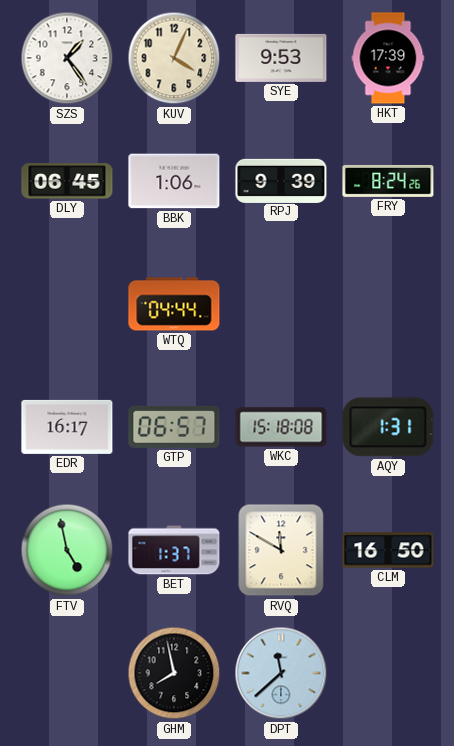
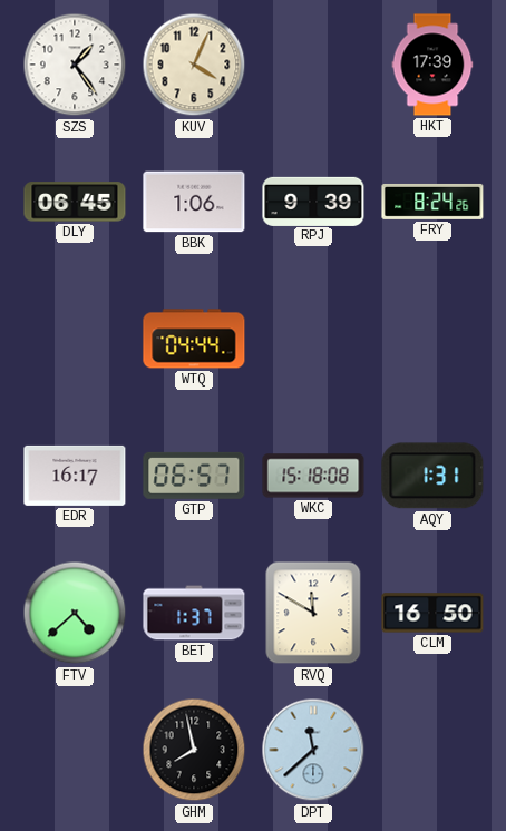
SYE: 9:53 -> none (281, 58)
FTV: 4:58 -> 4:38 (75, 613)
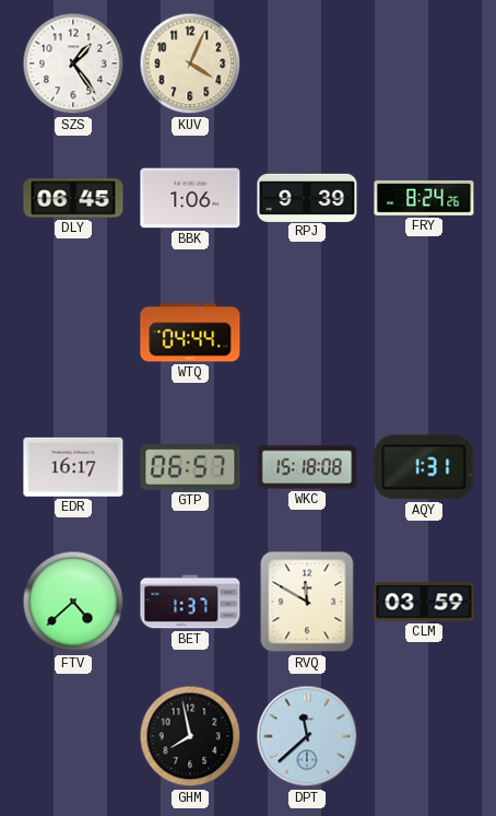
HKT: 17:39 -> none (432, 65)
CLM: 16:50 -> 03:59 (424, 602)
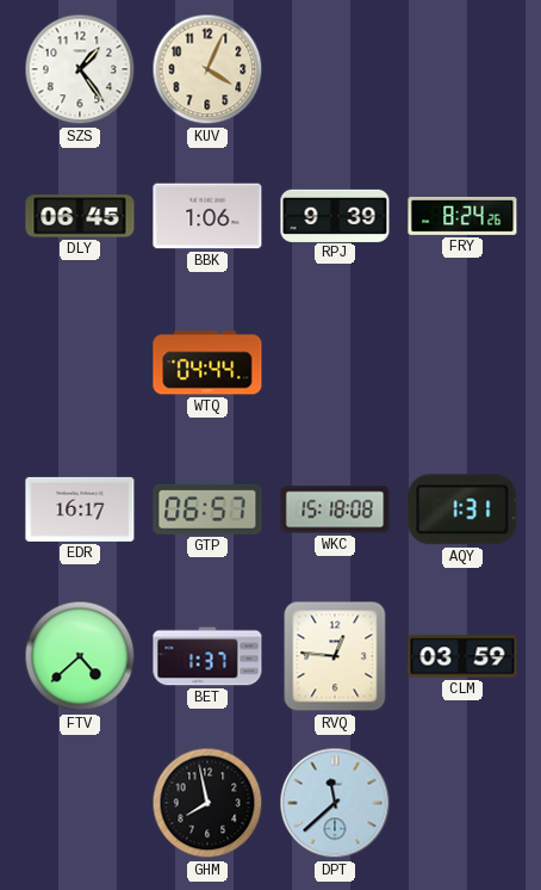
RVQ: 11:50 -> 12:46 (335, 656)
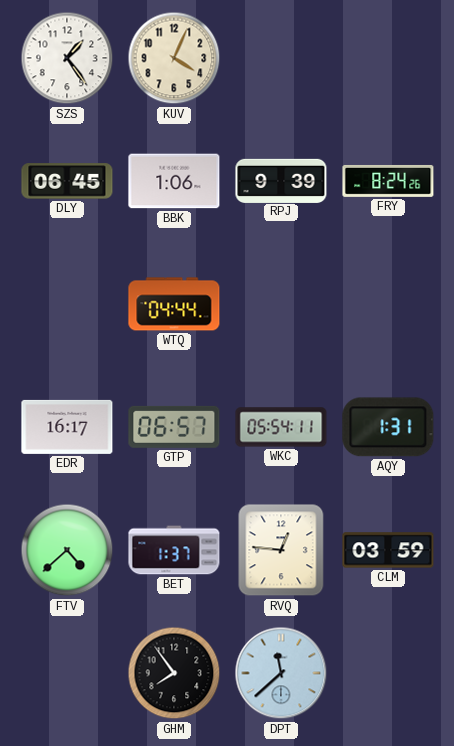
WKC: 15:18 -> 05:54 (281, 427)
GHM: 7:58 -> 7:54 (174, 673)
